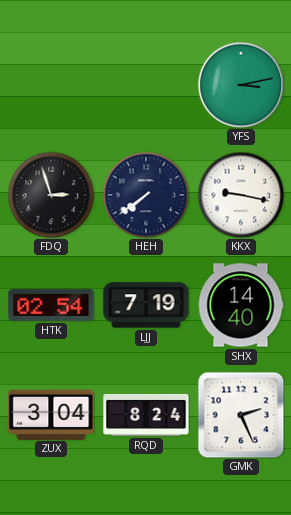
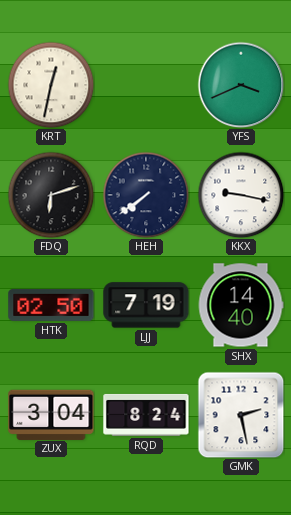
KRT: none -> 12:32 (51, 85)
YFS: 3:13 -> 3:41 (241, 85)
FDQ: 2:57 -> 6:12 (51, 195)
HTK: 02:54 -> 02:50 (51, 305)
GMK: 2:26 -> 2:28 (241, 415)
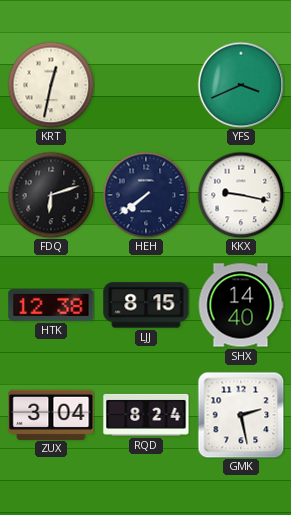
HTK: 02:50 -> 12:38 (51, 305)
LJJ: 7:19 -> 8:15 (146, 305)
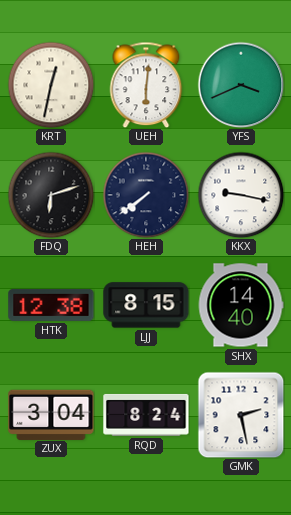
UEH: none -> 6:01 (146, 85)
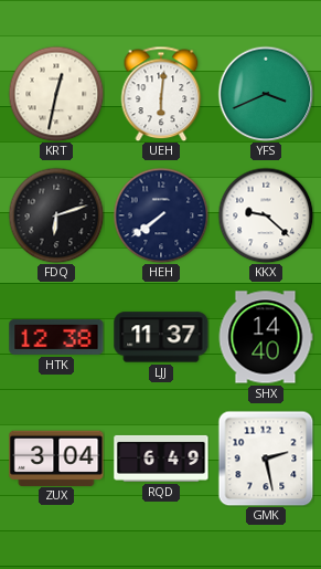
KKX: 9:17 -> 9:22 (266, 215)
LJJ: 8:15 -> 11:37 (161, 337)
RQD: 8:24 -> 6:49 (161, 459)
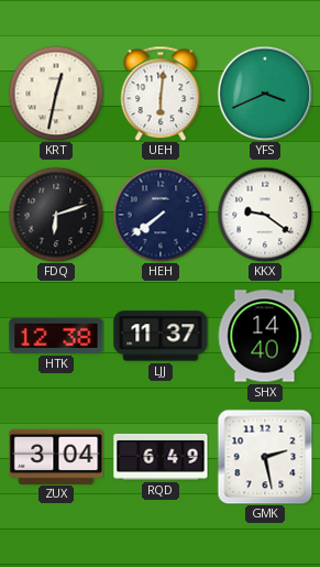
KKX: 9:22 -> 9:21 (265, 215)
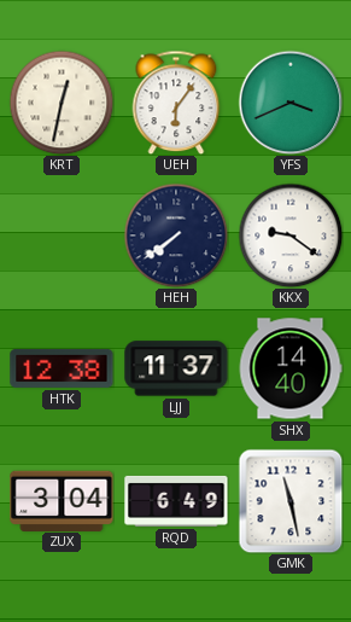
UEH: 6:01 -> 6:06 (176, 103)
FDQ: 6:12 -> none (56, 215)
GMK: 2:28 -> 11:28 (291, 501)
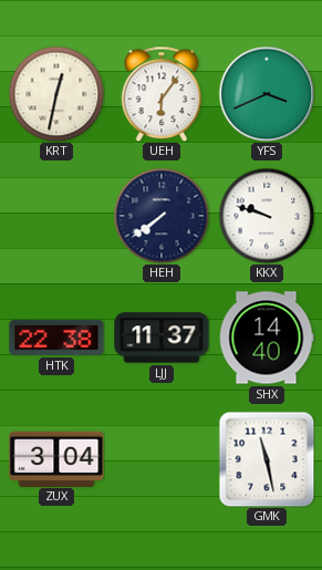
KKX: 9:21 -> 9:48 (267, 216)
HTK: 12:38 -> 22:38 (56, 338)
RQD: 6:49 -> none (176, 501)
